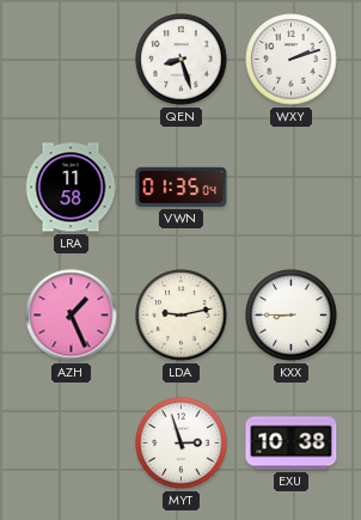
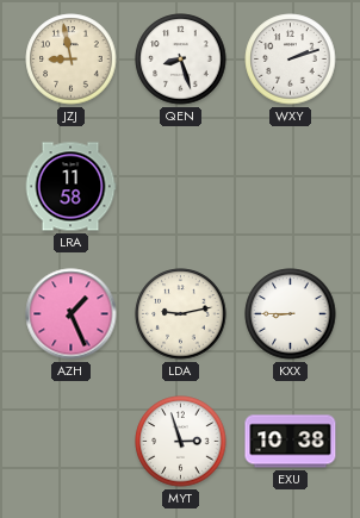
JZJ: none -> 8:58 (72, 60)
VWN: 01:35 -> none (182, 186)
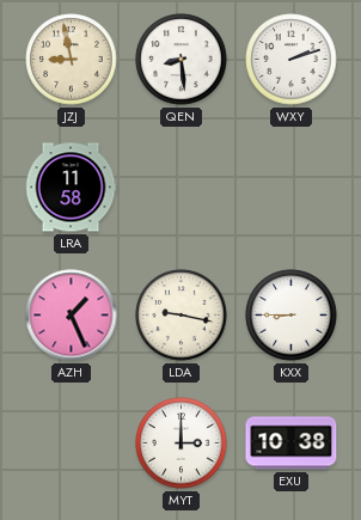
QEN: 8:27 -> 8:29 (182, 60)
LDA: 9:13 -> 9:17 (182, 316)
MYT: 2:57 -> 3:00 (182, 443)
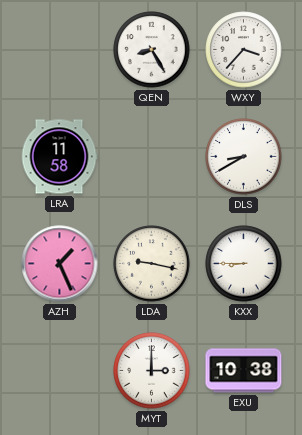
JZJ: 8:58 -> none (72, 60)
QEN: 8:29 -> 8:25 (152, 50)
WXY: 2:12 -> 3:37 (244, 50)
DLS: none -> 8:40 (244, 157)
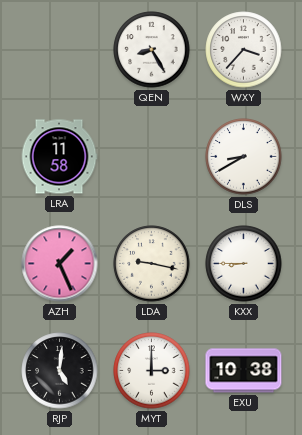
RJP: none -> 5:01 (60, 371)
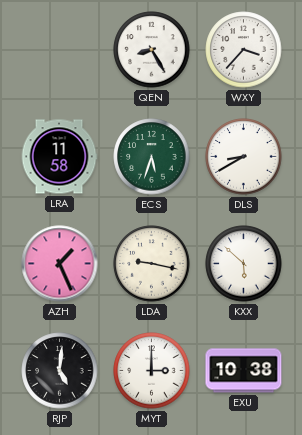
ECS: none -> 5:33 (152, 157)
KXX: 8:45 -> 5:52 (244, 264)
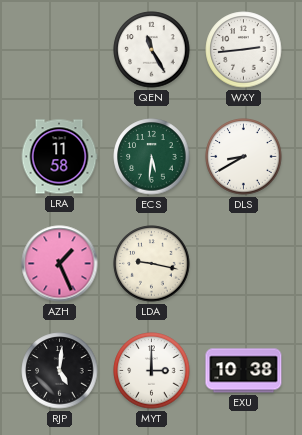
QEN: 8:25 -> 11:25 (152, 50)
WXY: 3:37 -> 2:44 (244, 50)
ECS: 5:33 -> 5:31 (152, 157)
KXX: 5:52 -> none (244, 264)
